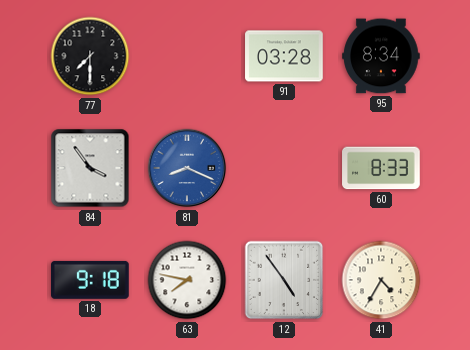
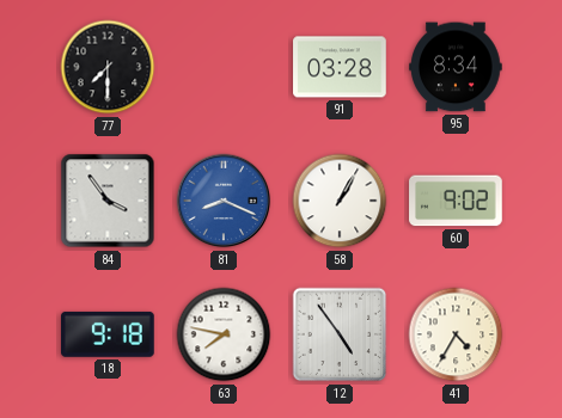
58: none -> 1:05 (340, 201)
60: 8:33 -> 9:02 (456, 201)
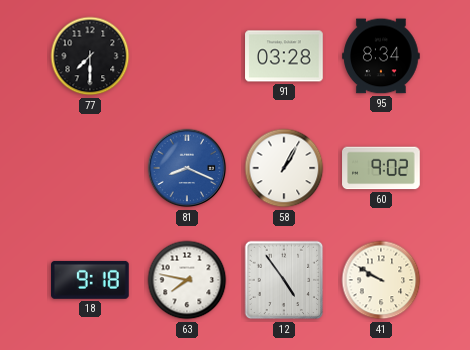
84: 3:54 -> none (108, 201)
41: 4:35 -> 9:50 (381, 280)
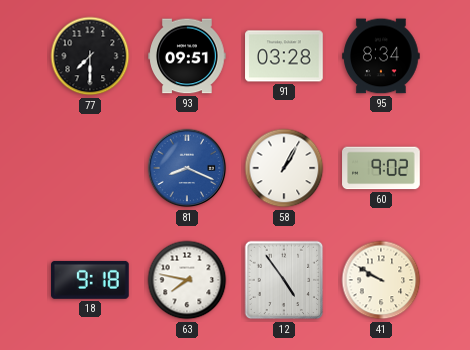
93: none -> 09:51 (187, 56)
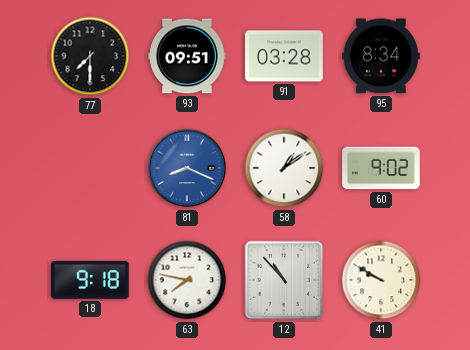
58: 1:05 -> 1:09 (284, 168)
12: 4:54 -> 10:53 (284, 280)
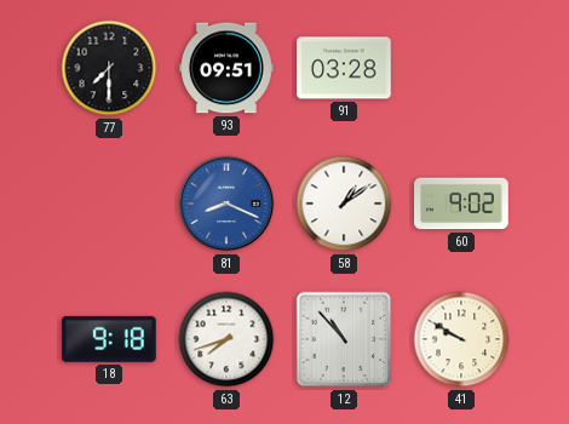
95: 8:34 -> none (381, 56)
63: 7:47 -> 7:42 (226, 339)
